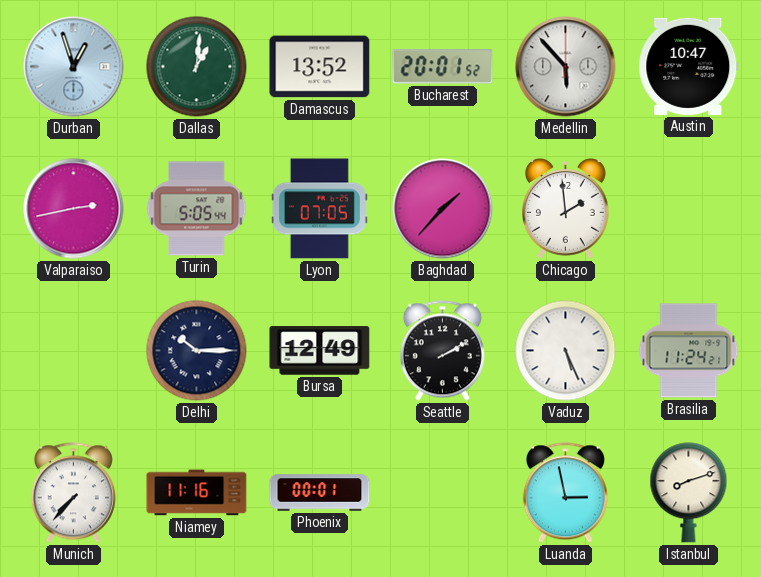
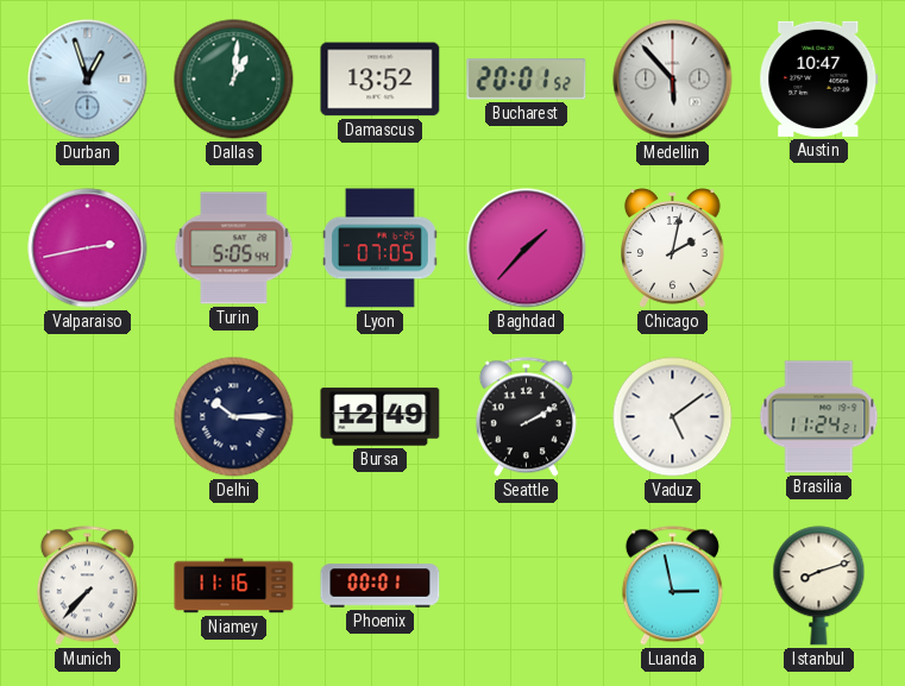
Chicago: 1:59 -> 2:02 (673, 248)
Vaduz: 5:26 -> 5:09 (673, 417)
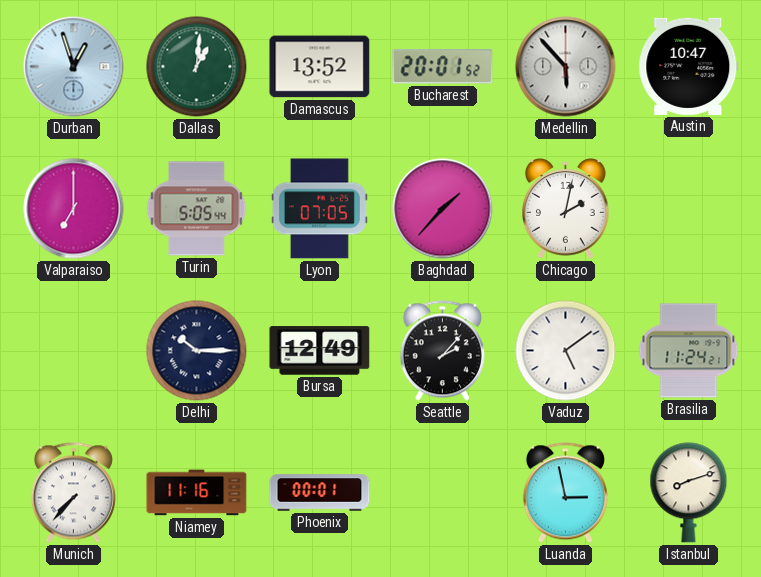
Valparaiso: 2:43 -> 7:00 (74, 209)
Seattle: 2:10 -> 2:07 (442, 351)
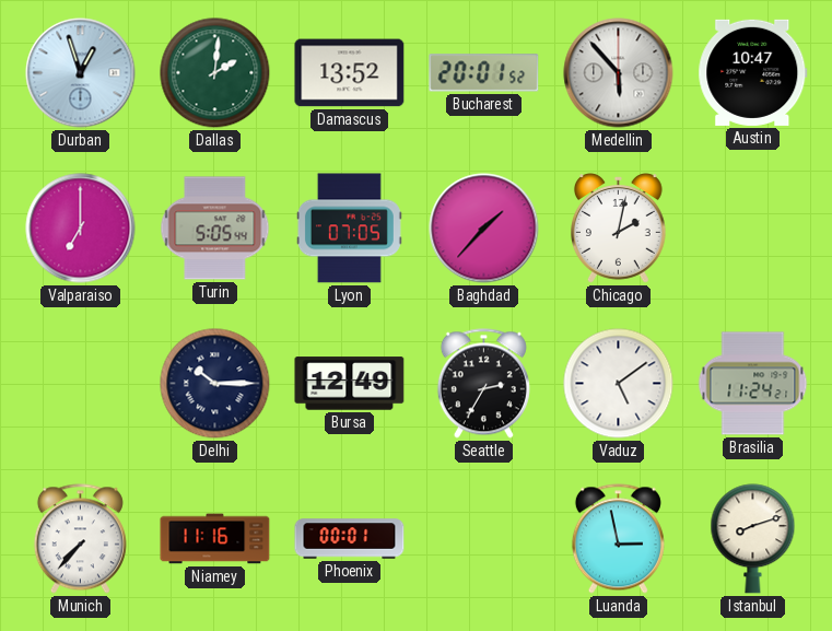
Dallas: 1:01 -> 2:01 (215, 73)
Seattle: 2:07 -> 2:35 (483, 384)
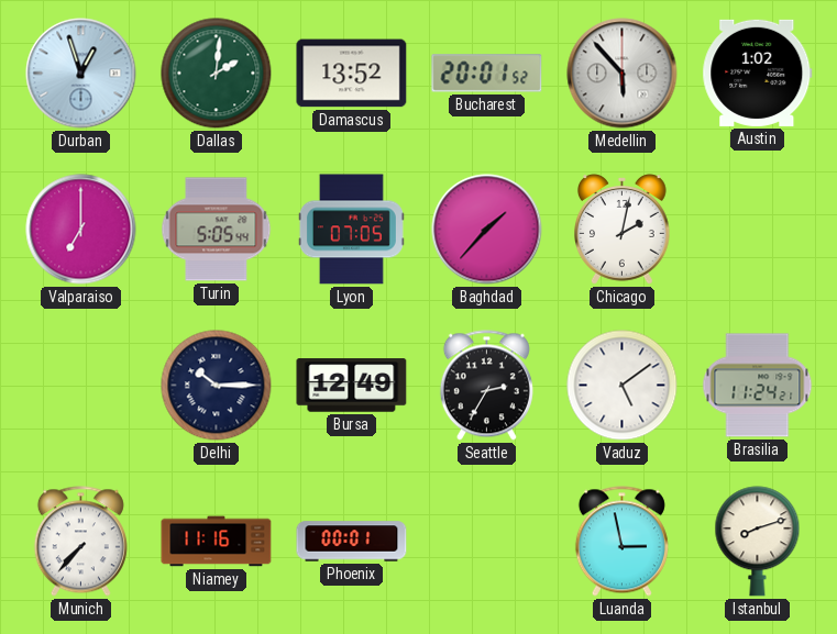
Austin: 10:47 -> 1:02 (758, 73)
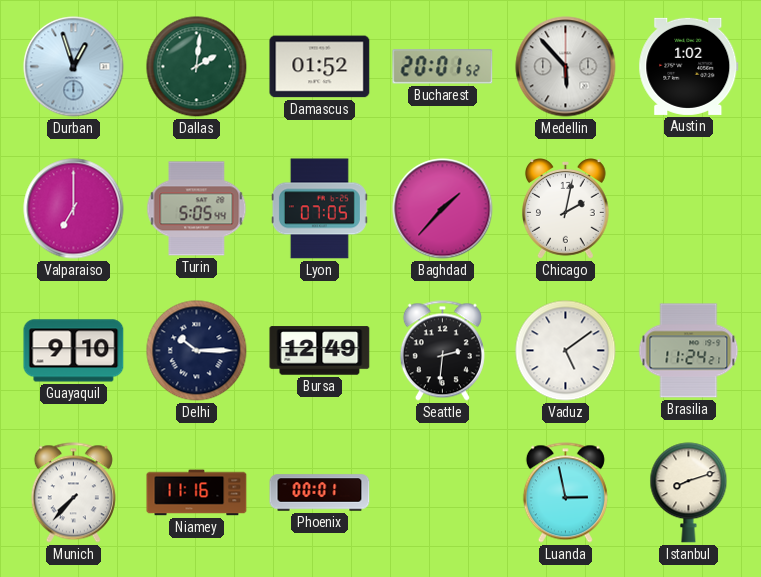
Damascus: 13:52 -> 01:52 (320, 67)
Guayaquil: none -> 9:10 (74, 351)
Seattle: 2:35 -> 2:31 (442, 351)
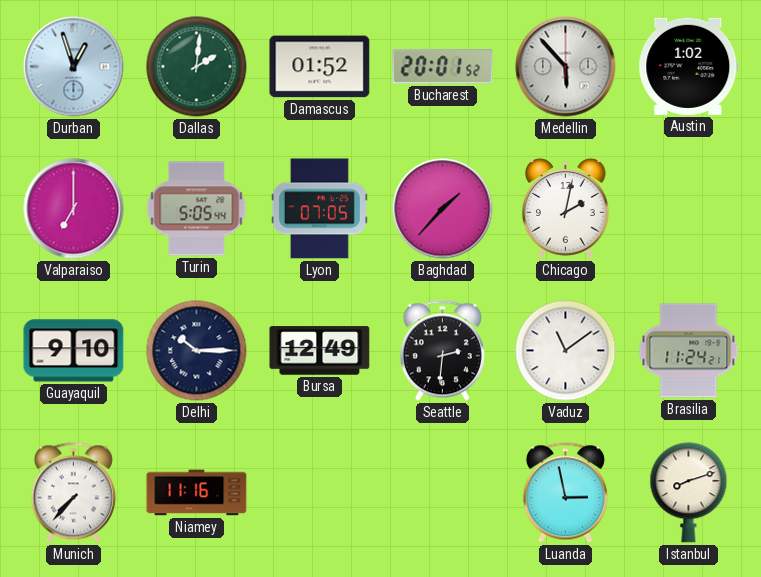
Vaduz: 5:09 -> 11:09 (566, 351)
Phoenix: 00:01 -> none (320, 493)
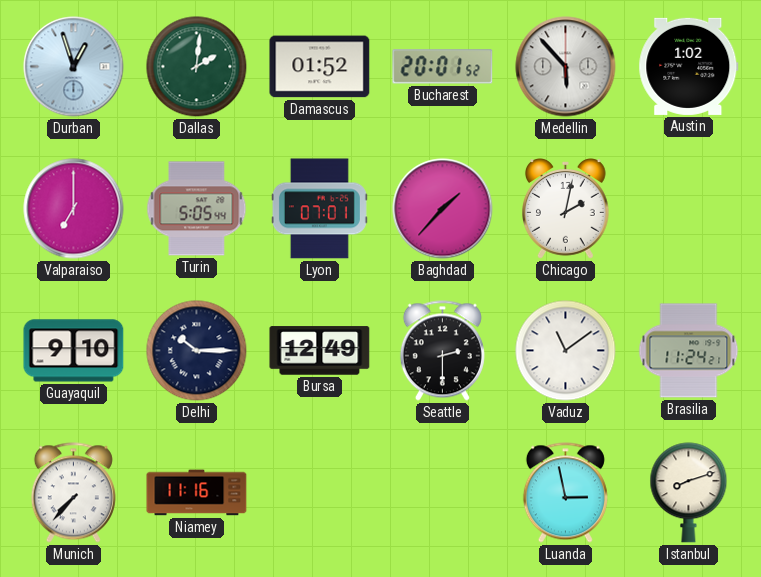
Lyon: 07:05 -> 07:01 (319, 209)
Seattle: 2:31 -> 2:30 (442, 351)
